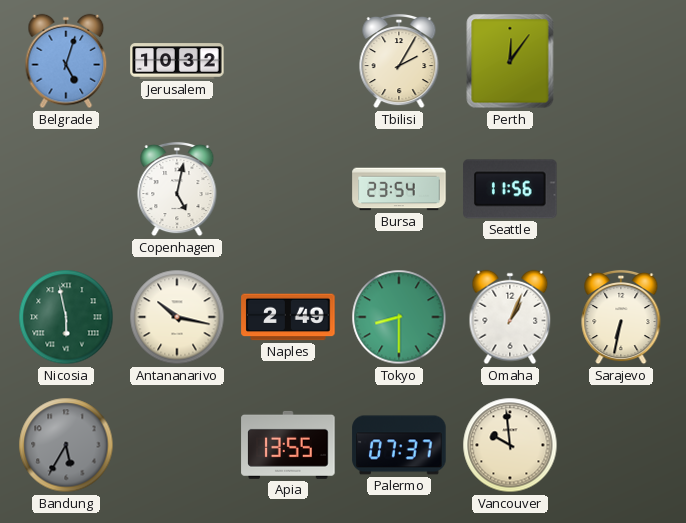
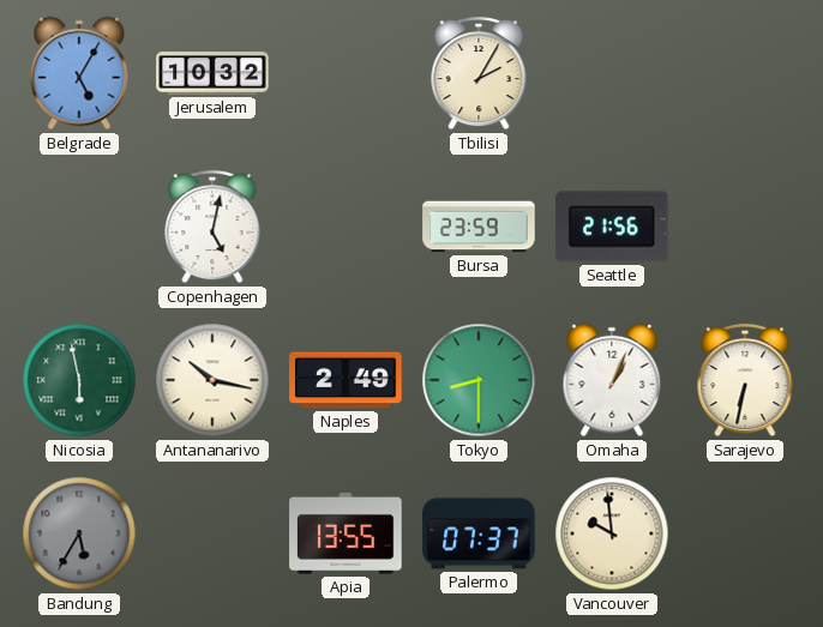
Belgrade: 5:03 -> 5:05 (79, 73)
Perth: 12:06 -> none (510, 61)
Bursa: 23:54 -> 23:59 (479, 227)
Seattle: 11:56 -> 21:56 (612, 227)
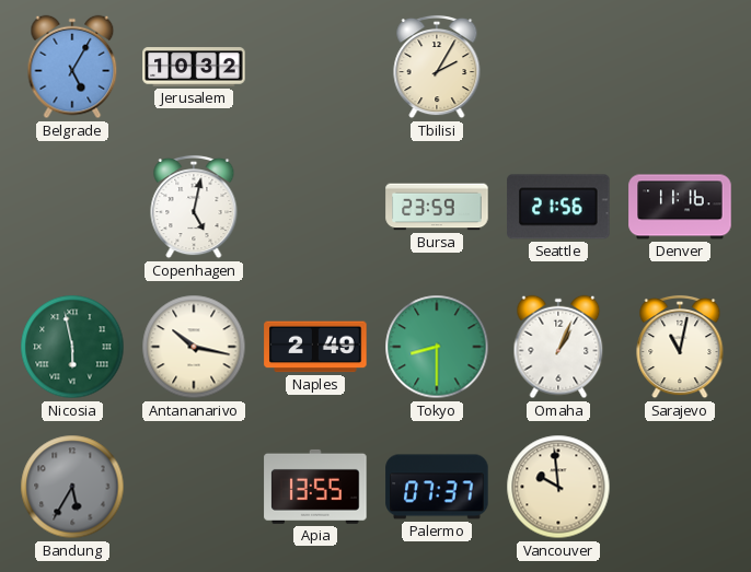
Denver: none -> 11:16 (680, 207)
Sarajevo: 6:32 -> 11:02 (680, 347)
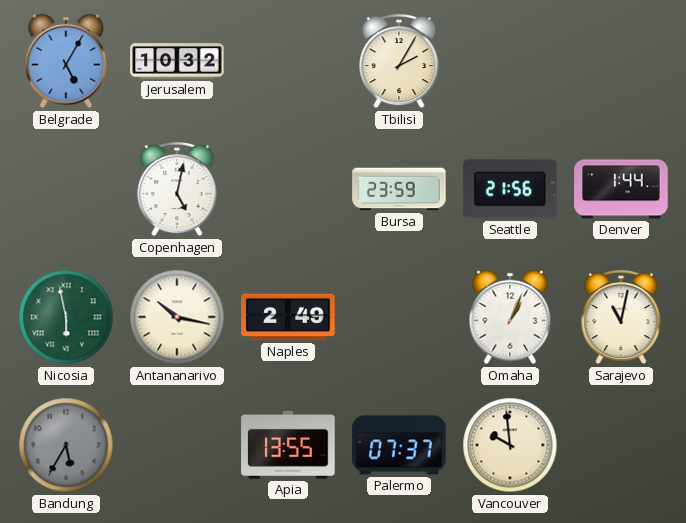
Denver: 11:16 -> 1:44 (621, 189)
Tokyo: 8:30 -> none (437, 347)
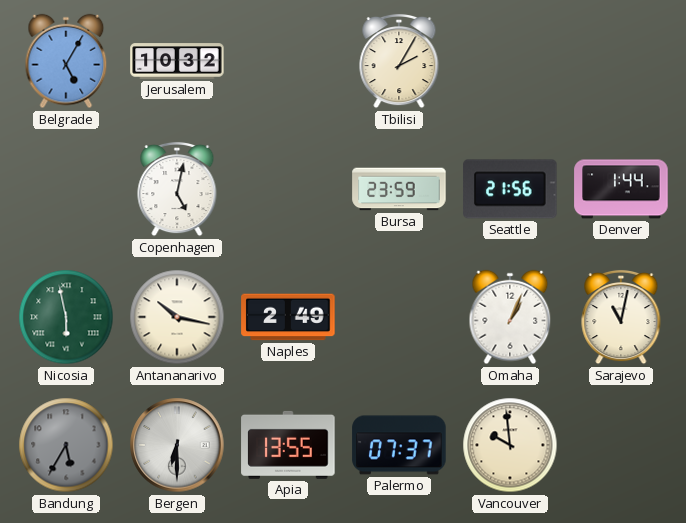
Bergen: none -> 6:30 (177, 445)
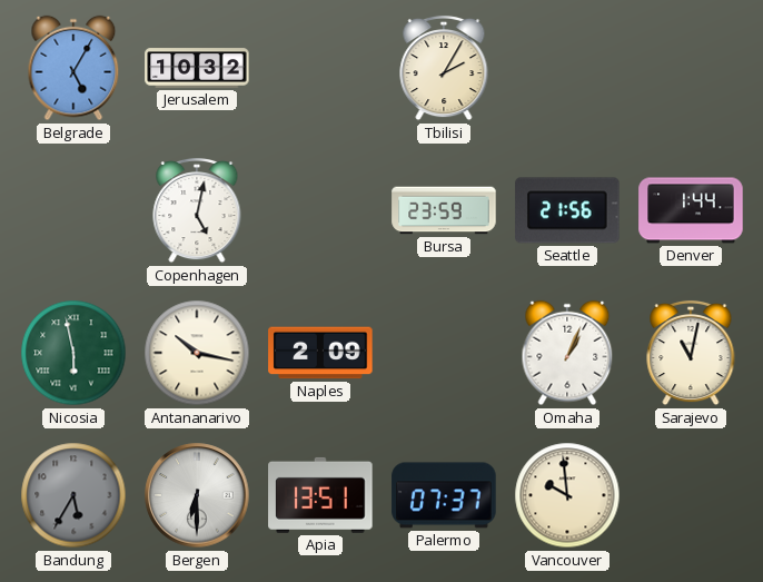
Naples: 2:49 -> 2:09 (320, 353)
Apia: 13:55 -> 13:51 (320, 495)
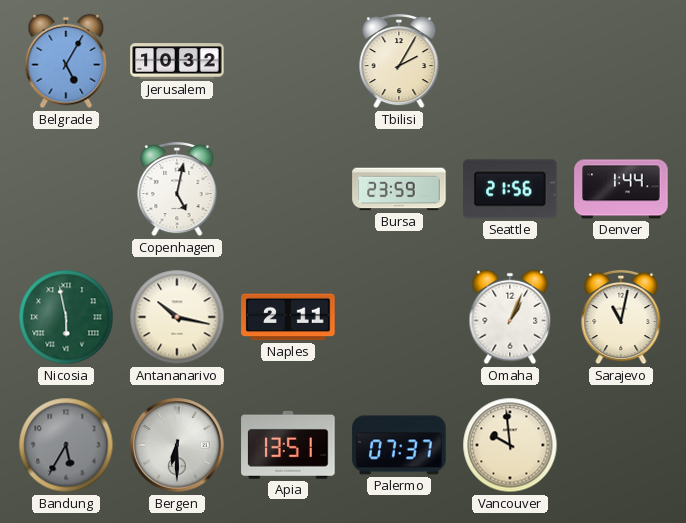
Naples: 2:09 -> 2:11 (288, 317)
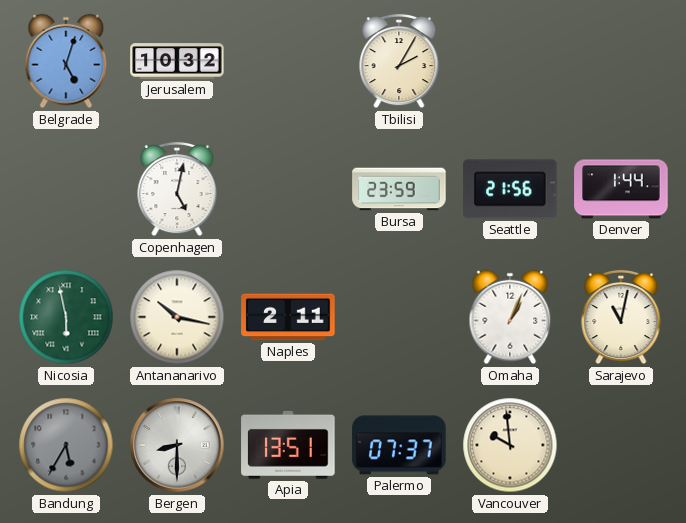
Belgrade: 5:05 -> 5:03 (66, 61)
Bergen: 6:30 -> 8:30 (177, 445)
